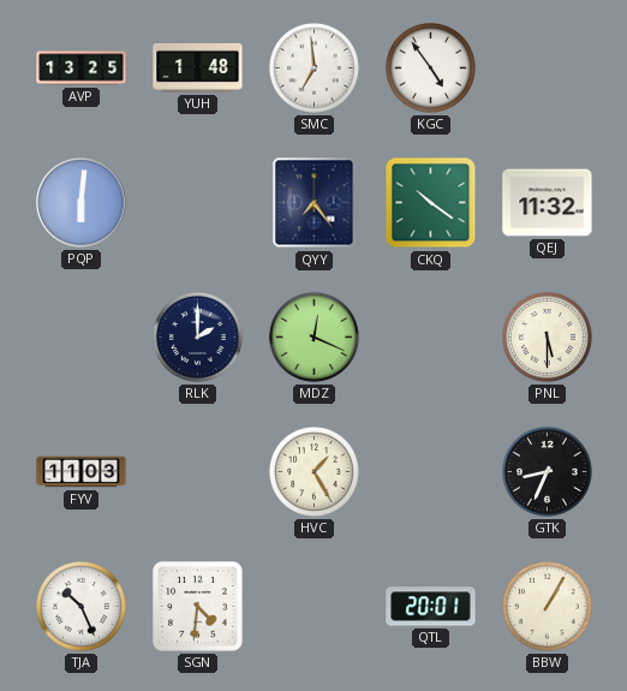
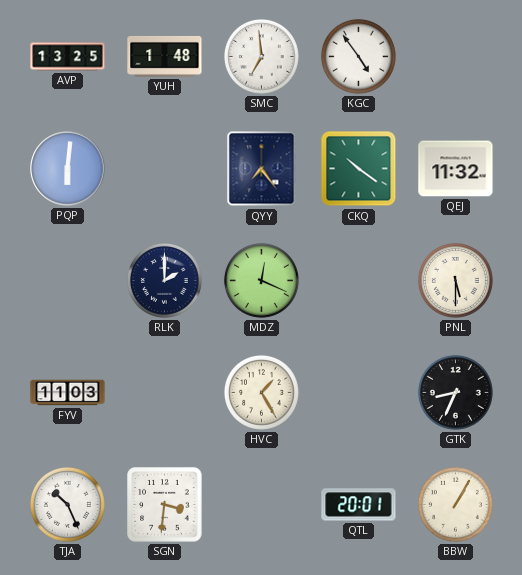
SGN: 4:31 -> 3:31 (165, 505)
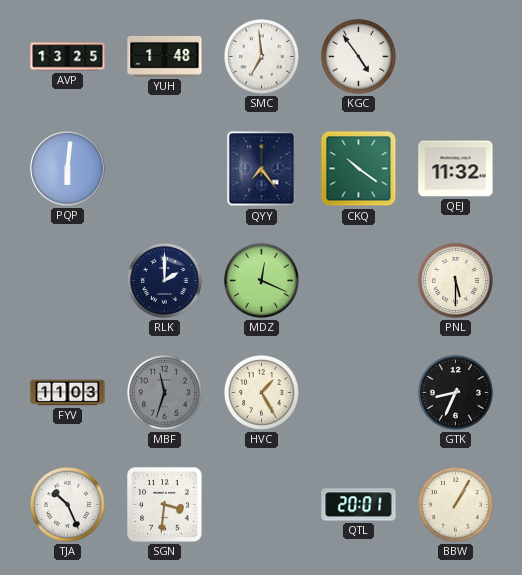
MBF: none -> 11:33 (164, 392)
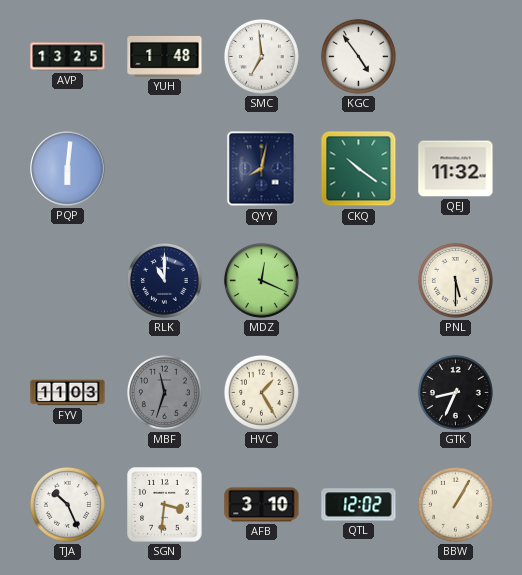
QYY: 7:24 -> 8:02 (262, 169)
RLK: 2:00 -> 11:00 (164, 280)
AFB: none -> 3:10 (262, 505)
QTL: 20:01 -> 12:02 (359, 505)
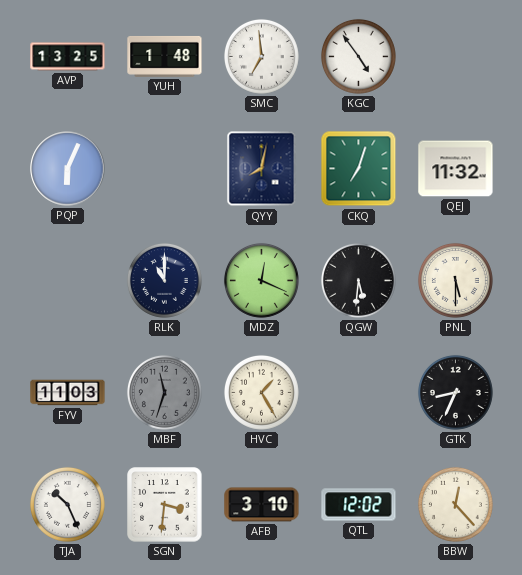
PQP: 6:01 -> 6:04 (68, 169)
CKQ: 10:21 -> 7:03 (359, 169)
QGW: none -> 5:31 (358, 280)
BBW: 1:05 -> 12:23 (455, 504)
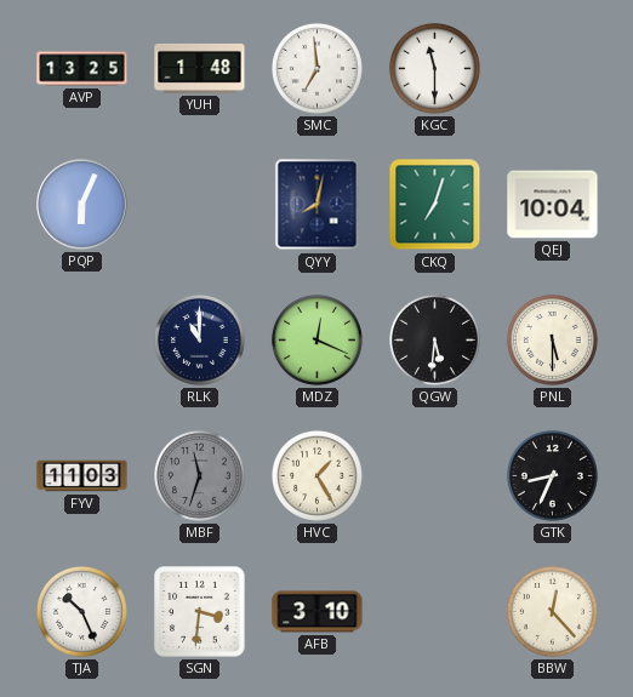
KGC: 4:54 -> 11:30 (434, 68)
QEJ: 11:32 -> 10:04 (553, 205)
QTL: 12:02 -> none (359, 505)
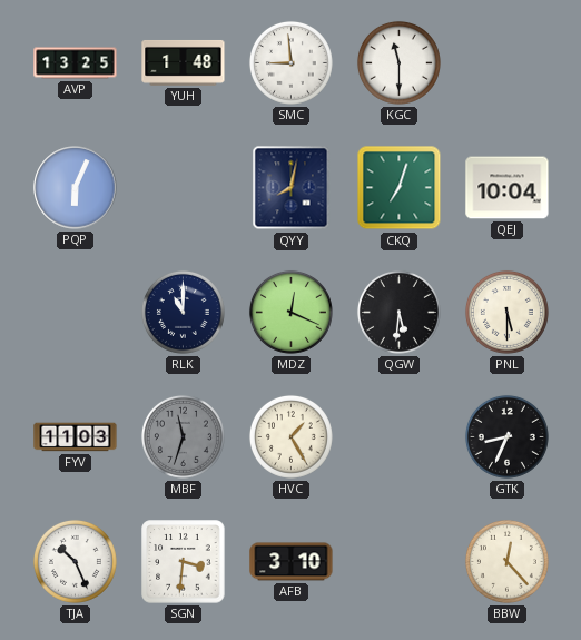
SMC: 6:59 -> 8:59 (290, 62)
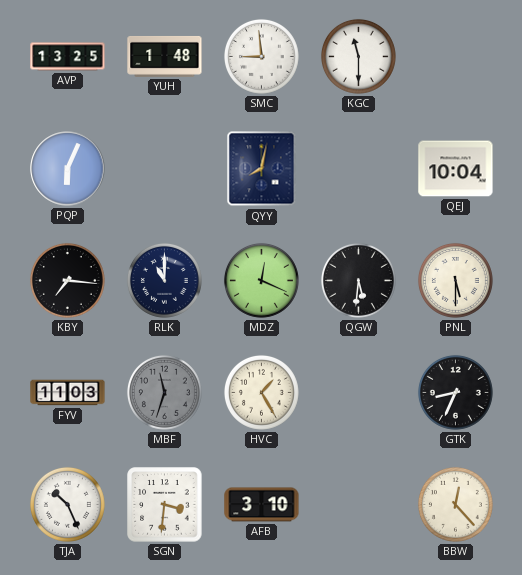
CKQ: 7:03 -> none (400, 188)
KBY: none -> 7:16 (67, 280)
